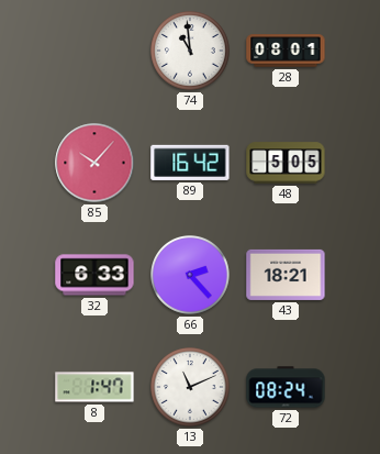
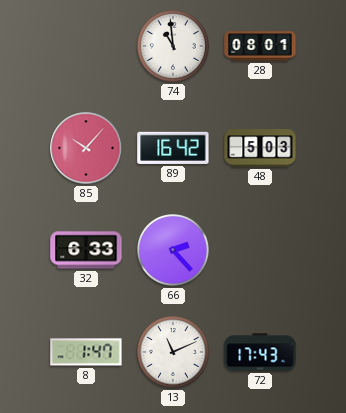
48: 5:05 -> 5:03 (260, 148)
43: 18:21 -> none (286, 275)
72: 08:24 -> 17:43 (260, 352)
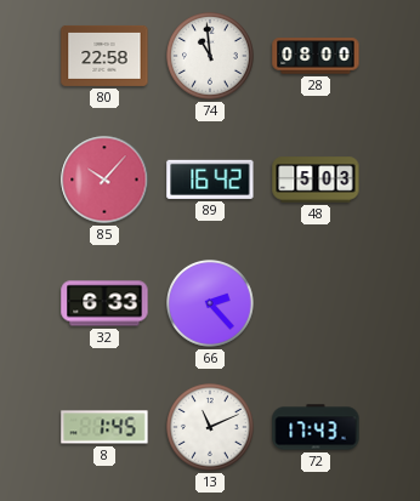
80: none -> 22:58 (104, 56)
28: 08:01 -> 08:00 (316, 56)
8: 1:47 -> 1:45 (104, 427)
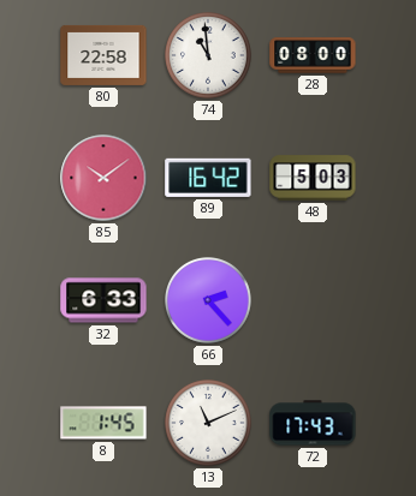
85: 10:07 -> 10:09 (103, 178)
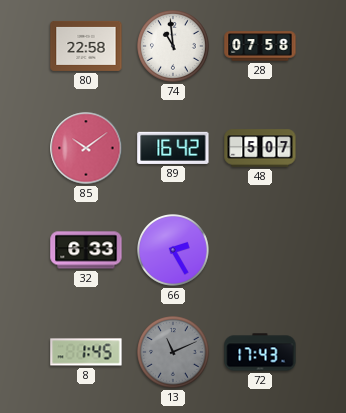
28: 08:00 -> 07:58 (260, 46)
48: 5:03 -> 5:07 (260, 148)
66: 2:23 -> 2:25 (174, 251)
13 dial: white -> grey (174, 353)
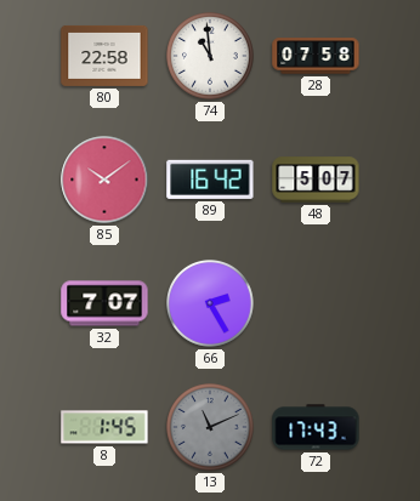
32: 6:33 -> 7:07 (104, 303)
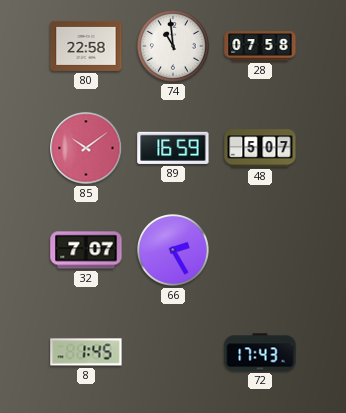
89: 16:42 -> 16:59 (173, 148)
13: 11:11 -> none (211, 428)
